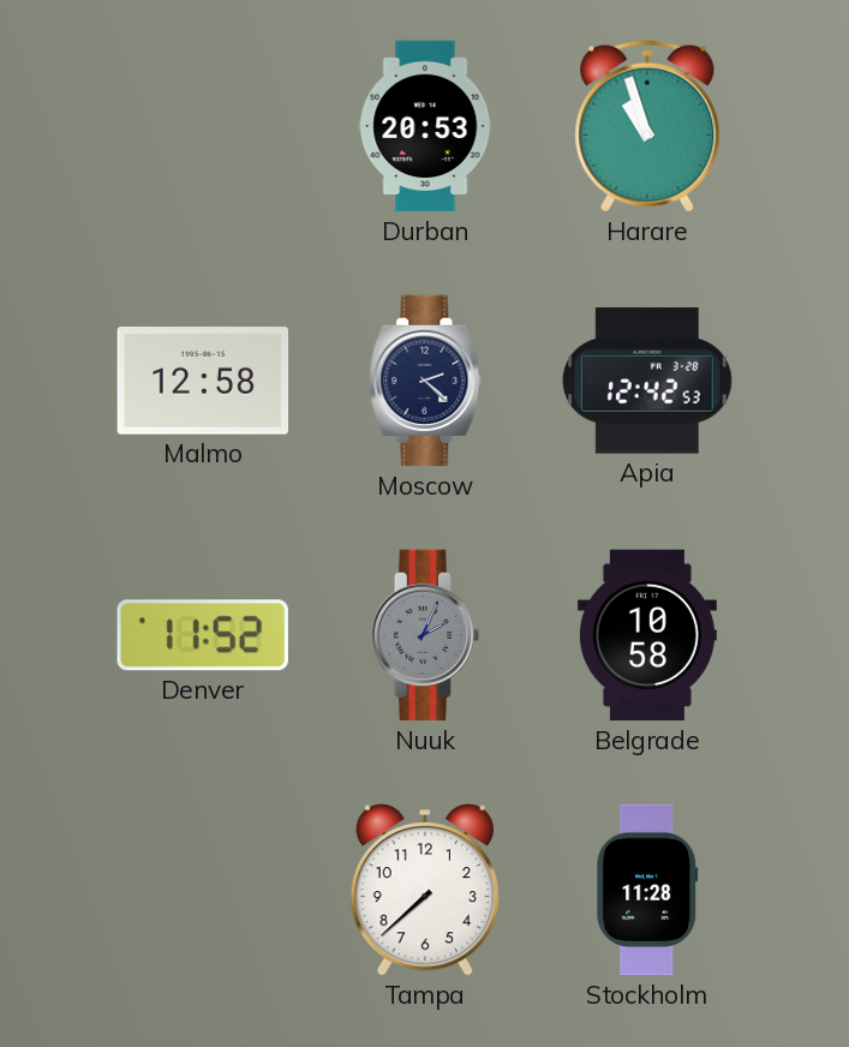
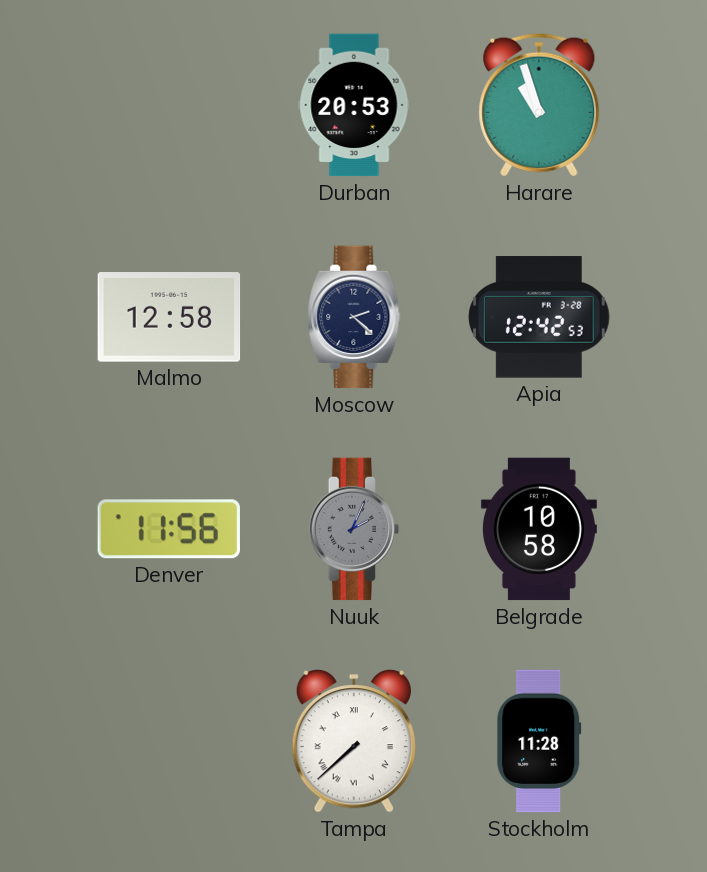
Denver: 11:52 -> 11:56 (169, 529)
Tampa numerals: Arabic -> Roman (354, 741)
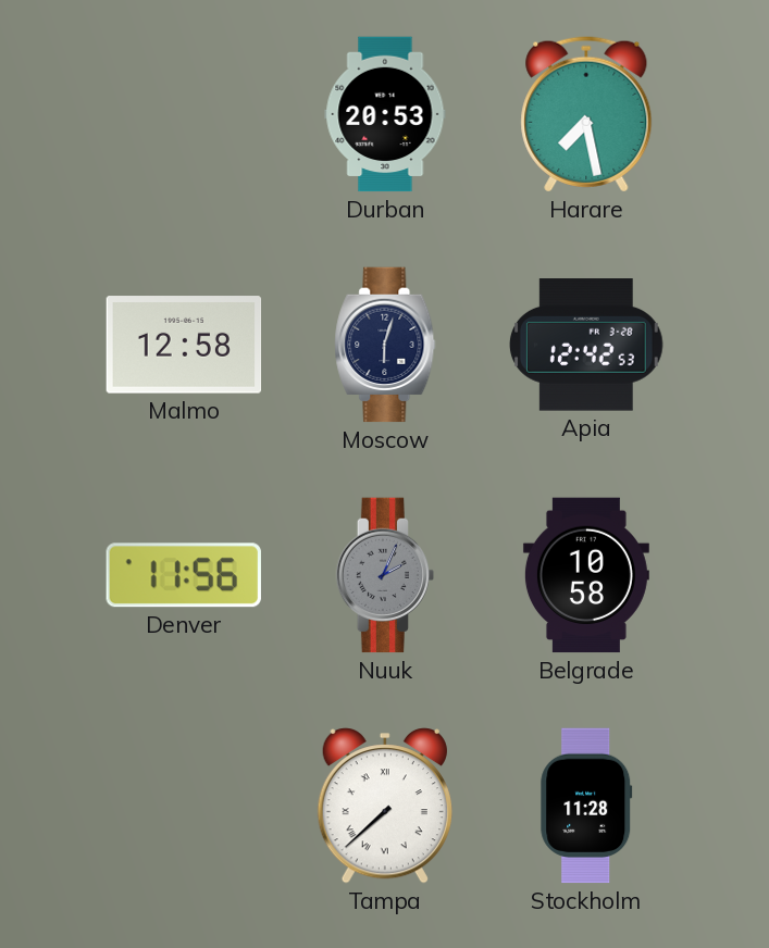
Harare: 10:57 -> 7:28 (586, 114)
Moscow: 2:22 -> 6:03 (385, 345)
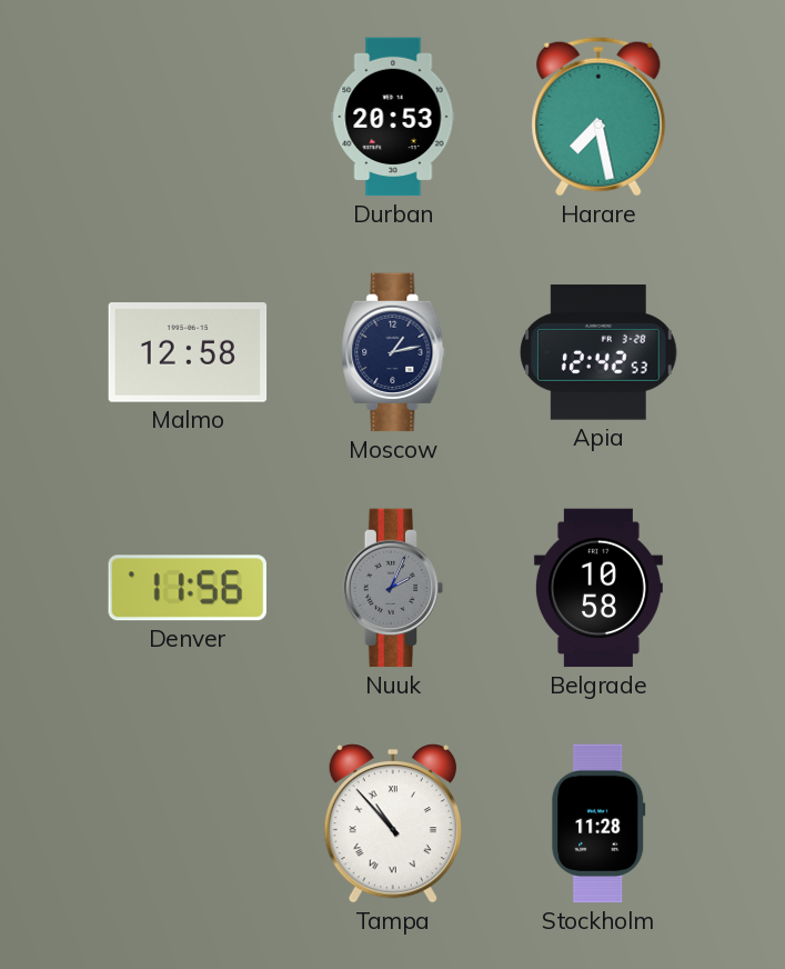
Moscow: 6:03 -> 1:13 (393, 352)
Tampa: 7:38 -> 10:53 (393, 823)
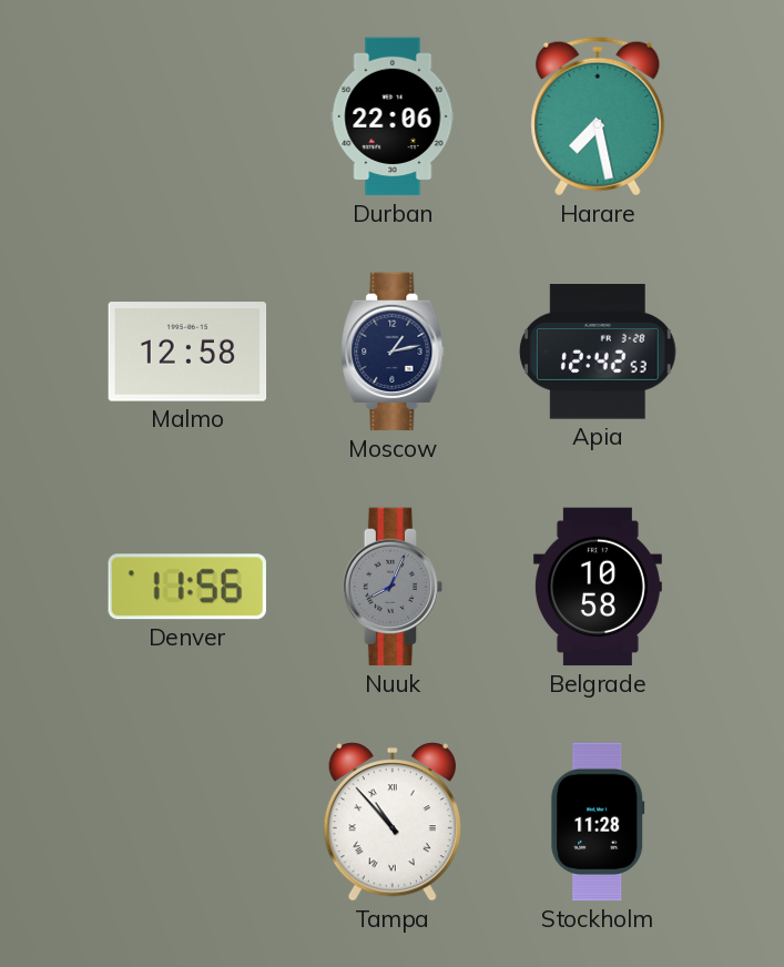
Durban: 20:53 -> 22:06 (393, 116)
Nuuk: 2:04 -> 8:04 (393, 587)
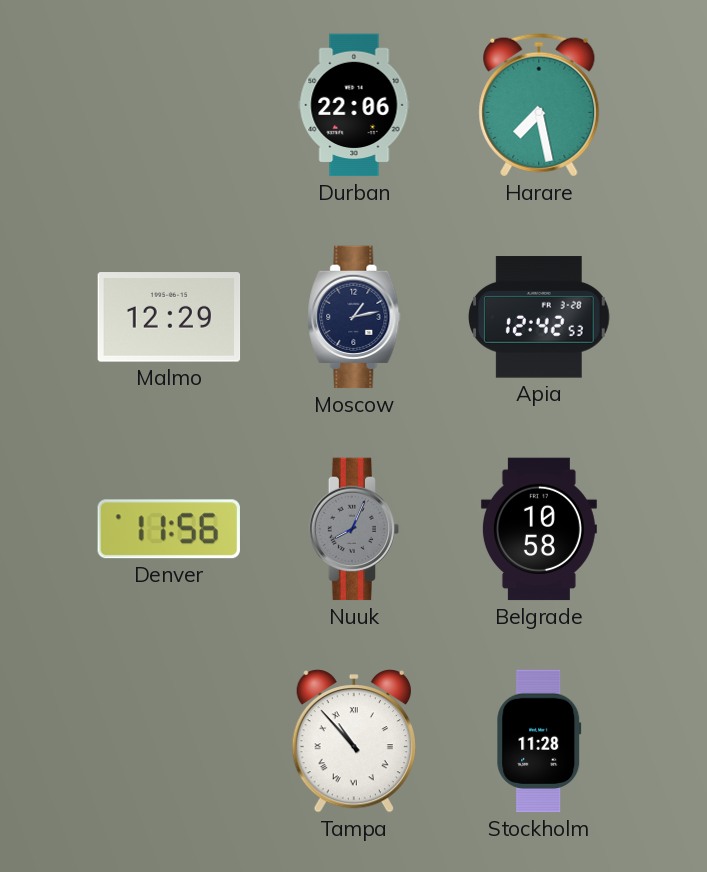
Malmo: 12:58 -> 12:29 (169, 317)
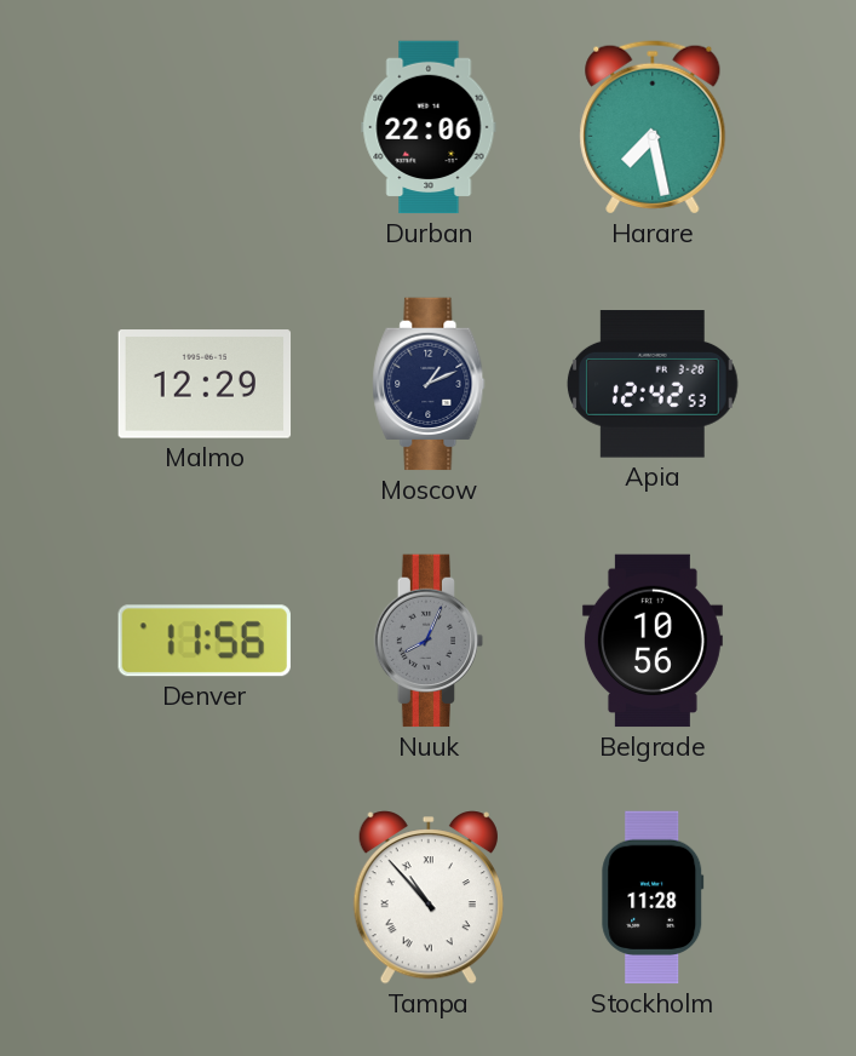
Moscow: 1:13 -> 1:11 (429, 384)
Belgrade: 10:58 -> 10:56 (653, 641)
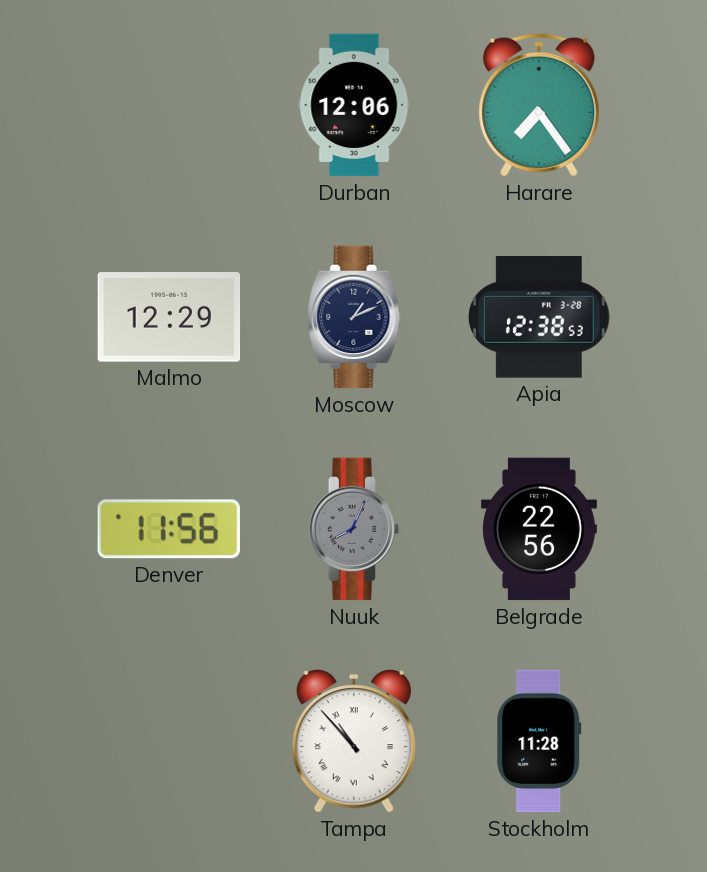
Durban: 22:06 -> 12:06 (354, 105)
Harare: 7:28 -> 7:24 (539, 105)
Apia: 12:42 -> 12:38 (539, 317)
Belgrade: 10:56 -> 22:56 (539, 529)
